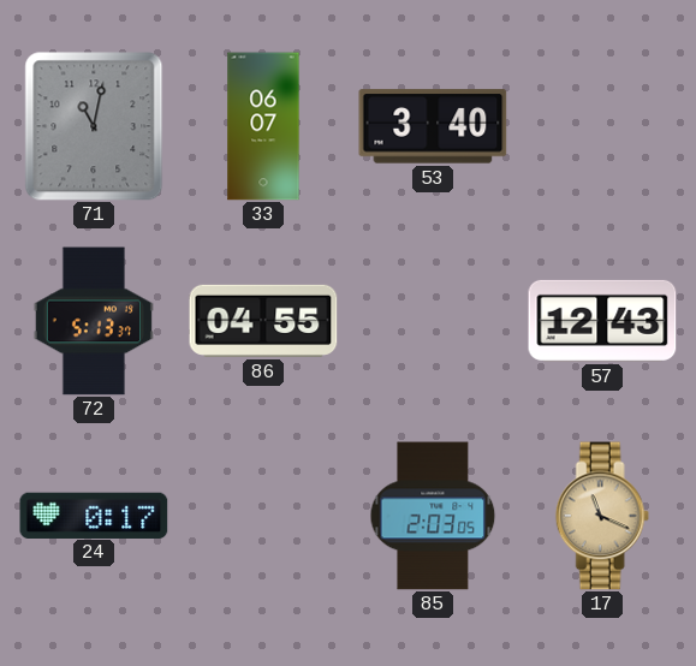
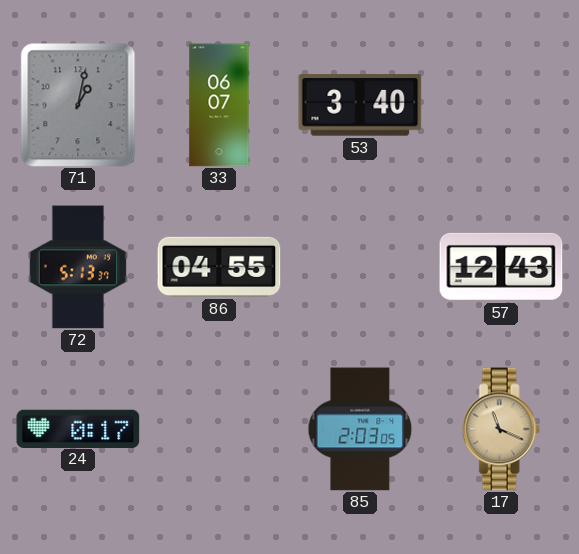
71: 11:02 -> 1:02 (78, 105)
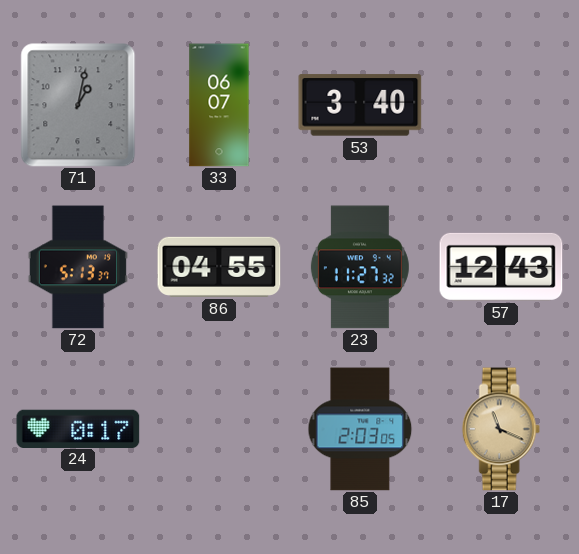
23: none -> 11:27 (360, 267)
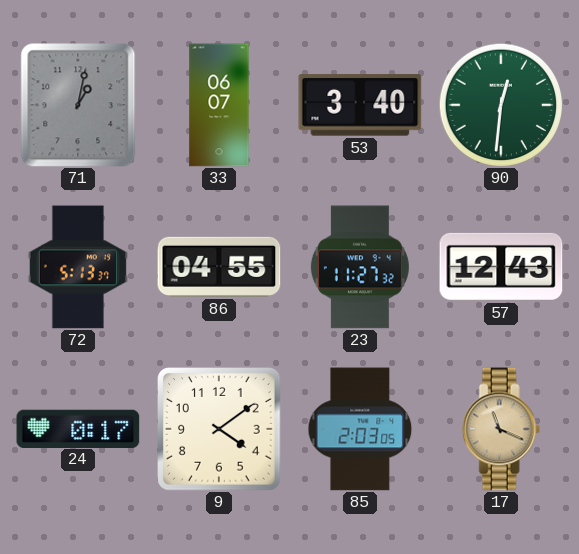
90: none -> 12:31 (500, 105)
9: none -> 4:09 (220, 430)
